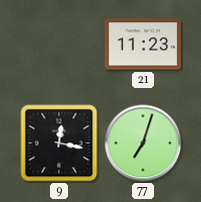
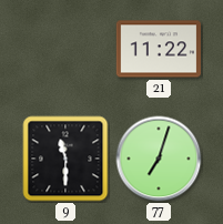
21: 11:23 -> 11:22 (158, 49)
9: 12:17 -> 11:30 (65, 159)
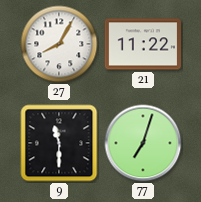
27: none -> 8:05 (59, 44)
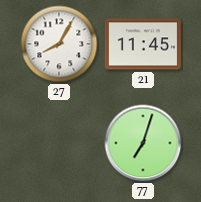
21: 11:22 -> 11:45 (142, 44)
9: 11:30 -> none (59, 143)
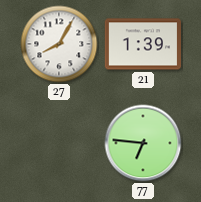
21: 11:45 -> 1:39 (142, 44)
77: 7:03 -> 6:46 (143, 143)
